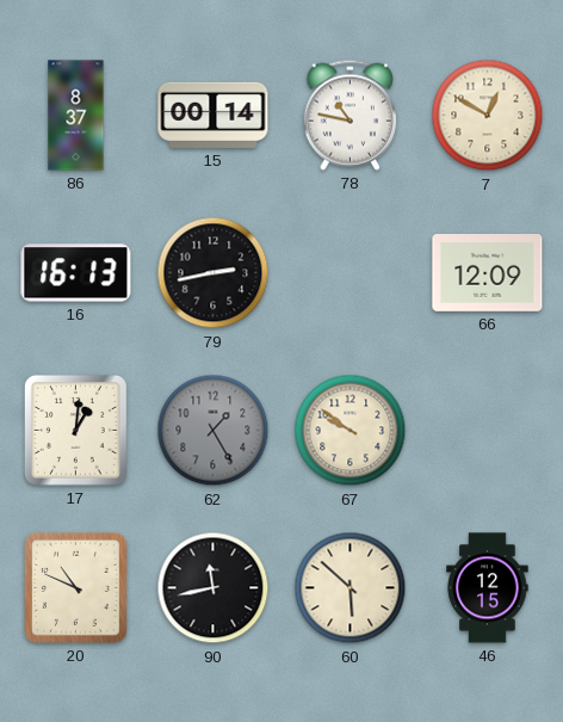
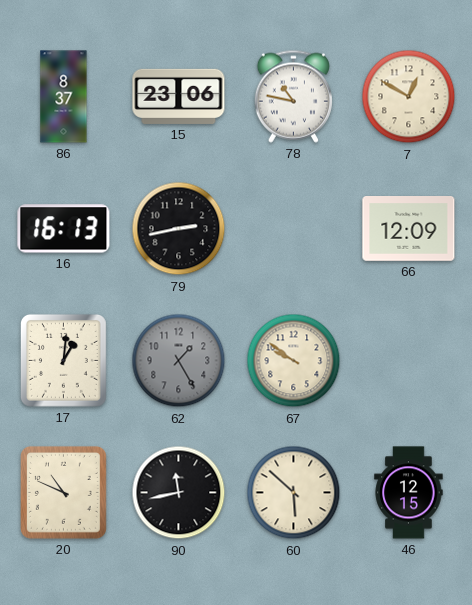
15: 00:14 -> 23:06 (179, 96)
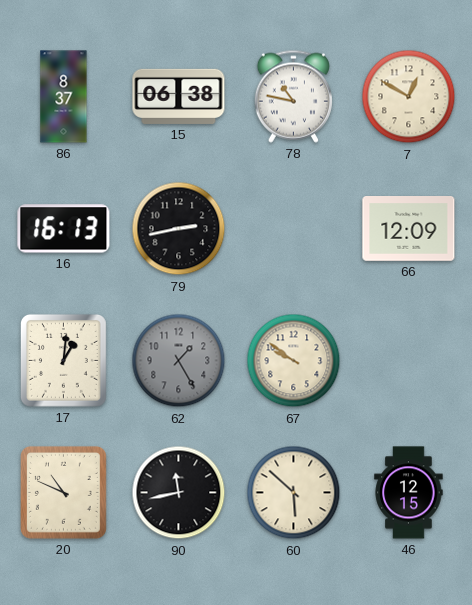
15: 23:06 -> 06:38 (179, 96)
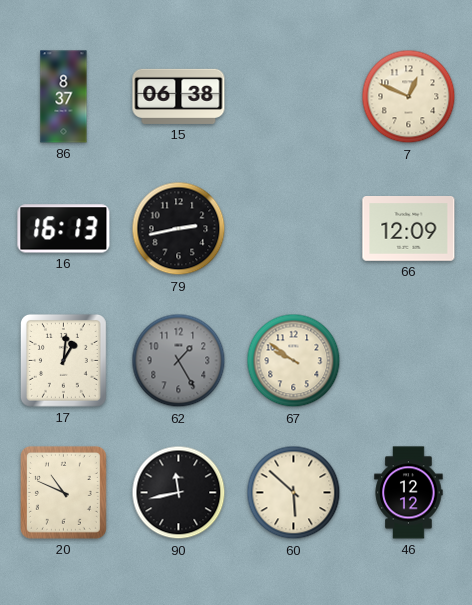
78: 10:47 -> none (293, 96)
7: 12:50 -> 12:49 (409, 97)
46: 12:15 -> 12:12 (409, 493)
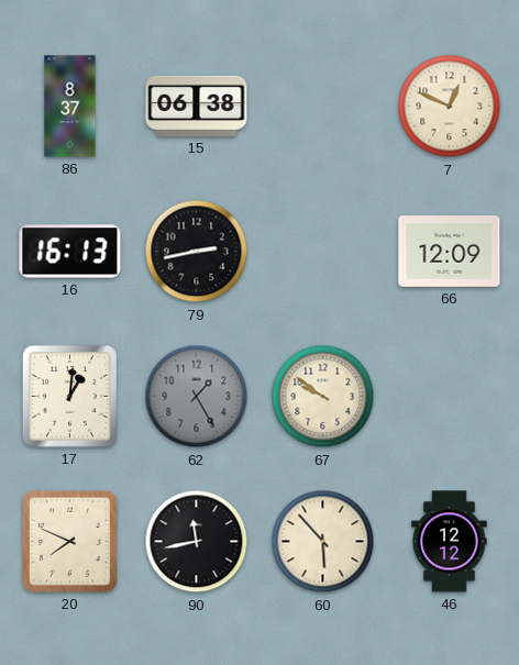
20: 10:49 -> 7:49 (69, 541)
60: 5:52 -> 5:53 (323, 542)
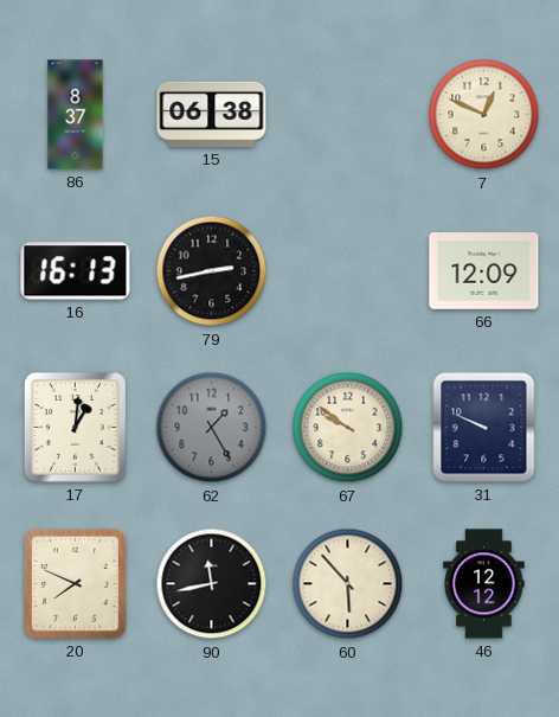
31: none -> 9:49 (484, 428)
